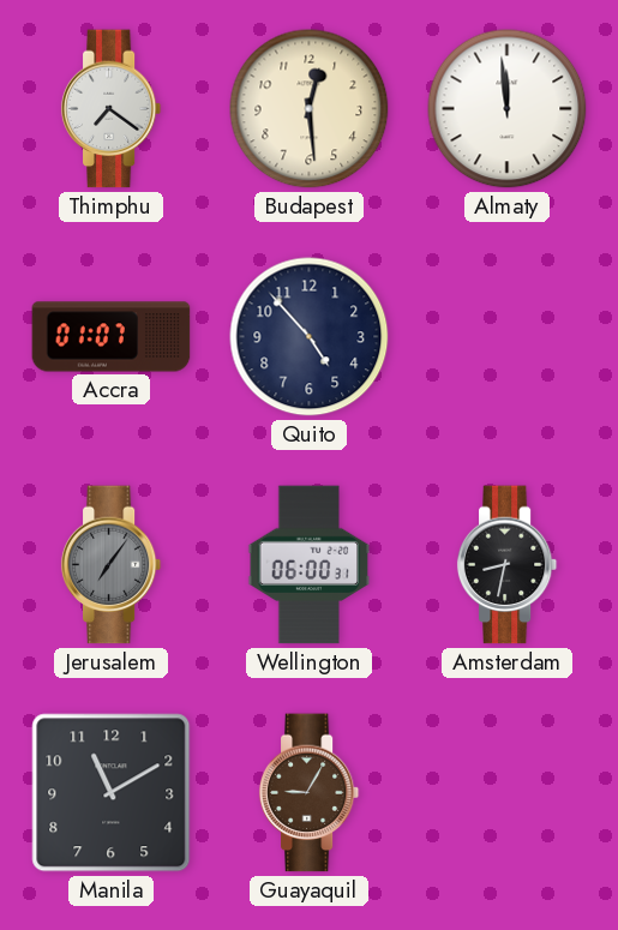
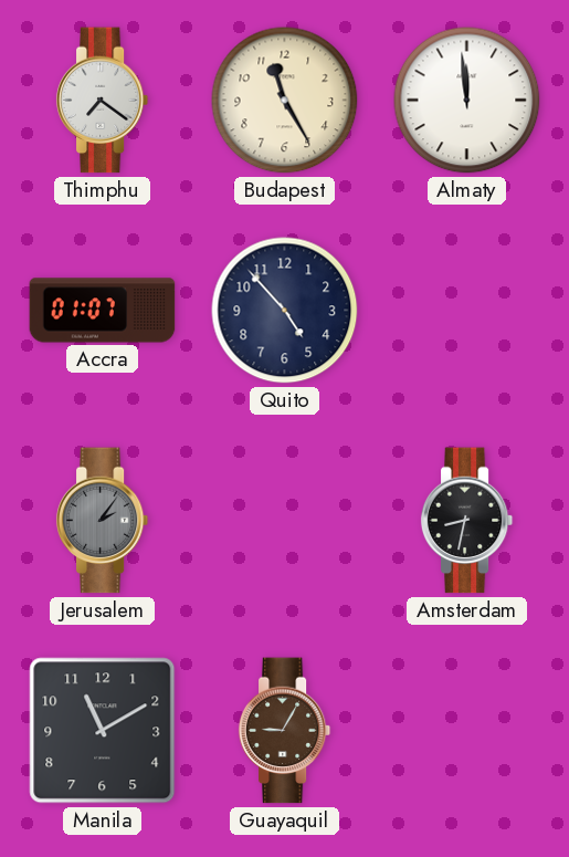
Budapest: 12:29 -> 11:25 (285, 101)
Jerusalem: 7:06 -> 2:06 (103, 521)
Wellington: 06:00 -> none (310, 565)
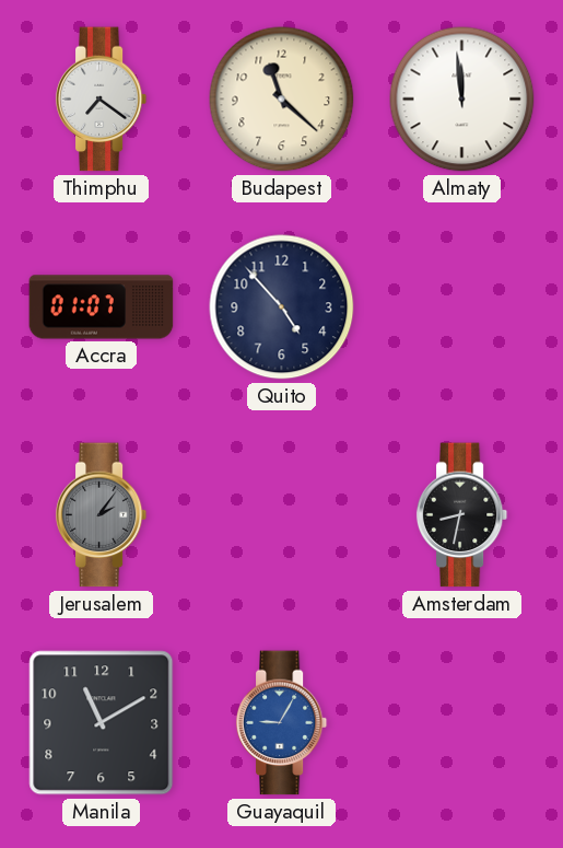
Budapest: 11:25 -> 11:22 (282, 100)
Guayaquil dial: brown -> blue (282, 723)
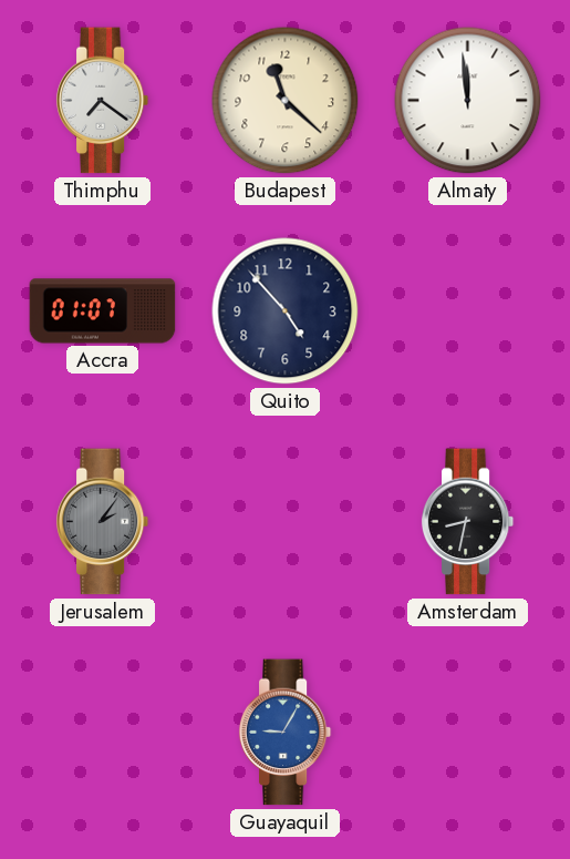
Manila: 11:10 -> none (102, 723)
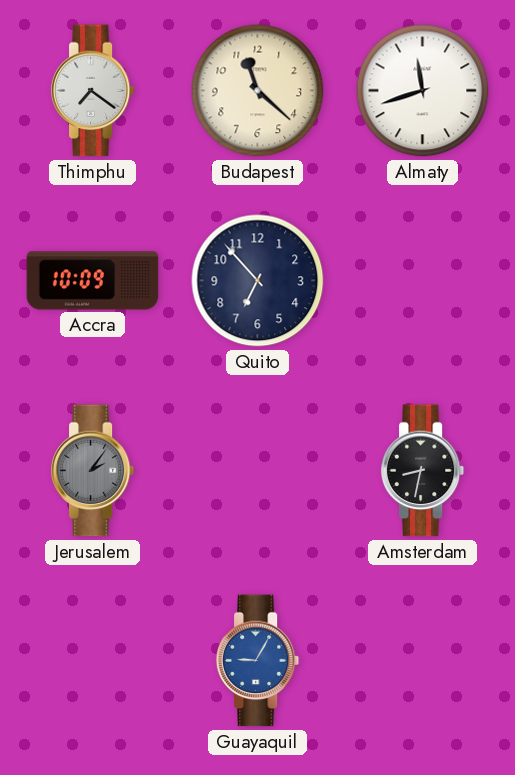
Almaty: 11:59 -> 11:42 (423, 91)
Accra: 01:07 -> 10:09 (93, 281)
Quito: 4:53 -> 6:53 (258, 281)
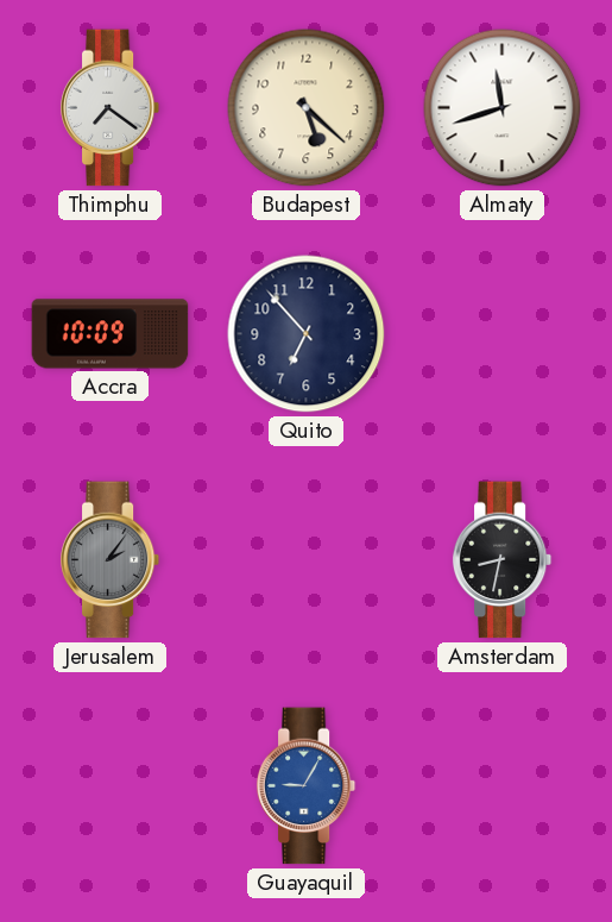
Budapest: 11:22 -> 5:22 (307, 108)
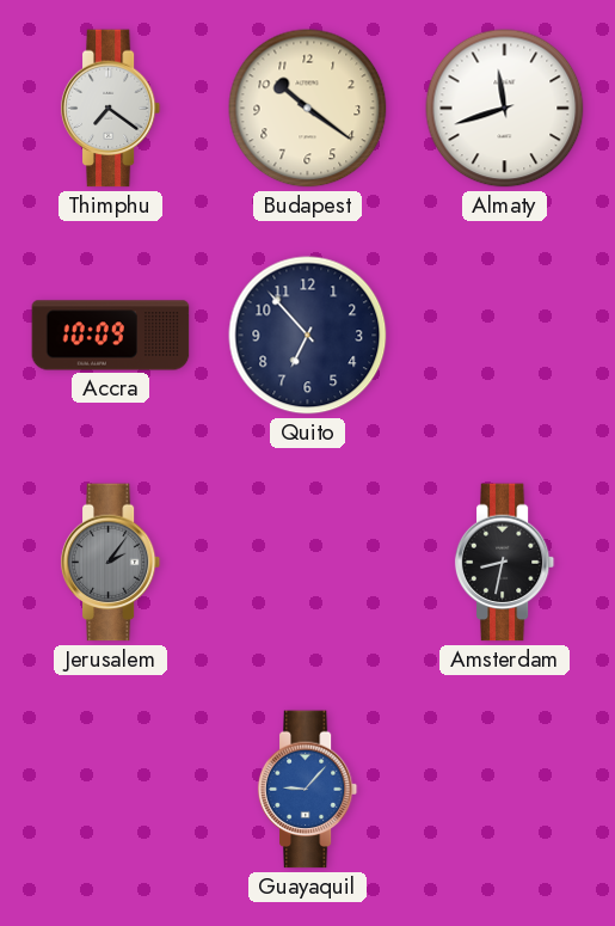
Budapest: 5:22 -> 10:21 (308, 109)
Guayaquil: 9:05 -> 9:07 (308, 790)
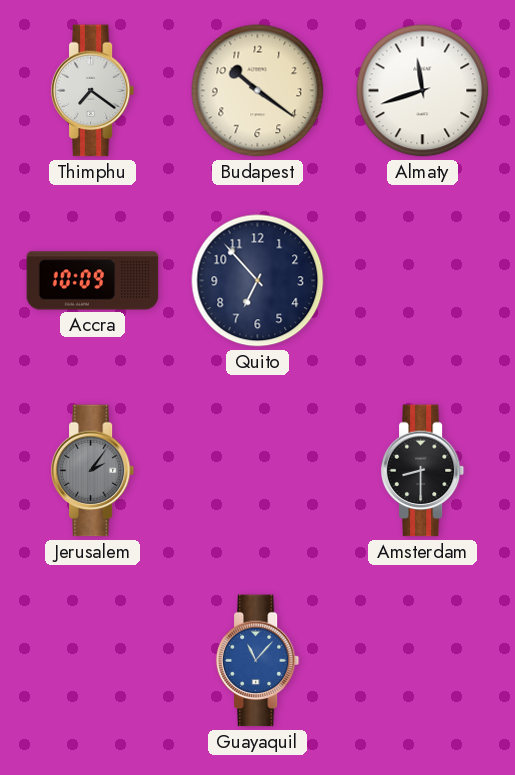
Amsterdam: 8:32 -> 8:30 (423, 471)
Guayaquil: 9:07 -> 11:07 (258, 661)
